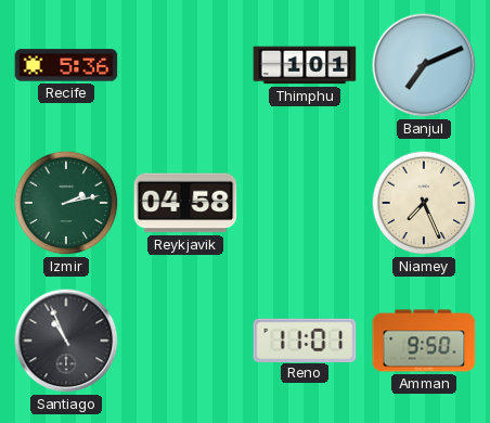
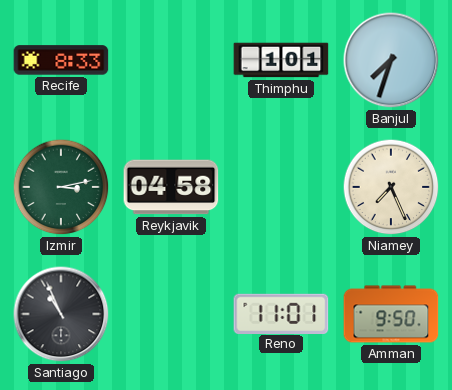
Recife: 5:36 -> 8:33 (61, 60)
Banjul: 7:11 -> 7:33 (391, 60)
Izmir: 2:13 -> 3:13 (61, 187)
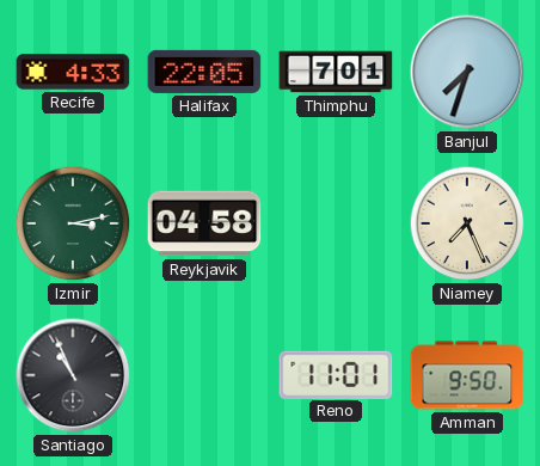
Recife: 8:33 -> 4:33 (73, 72)
Halifax: none -> 22:05 (204, 72)
Thimphu: 1:01 -> 7:01 (336, 72)
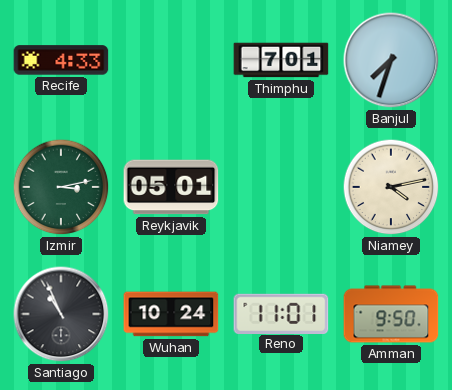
Halifax: 22:05 -> none (204, 72)
Reykjavik: 04:58 -> 05:01 (171, 187)
Niamey: 7:26 -> 4:13 (391, 187)
Wuhan: none -> 10:24 (171, 314)
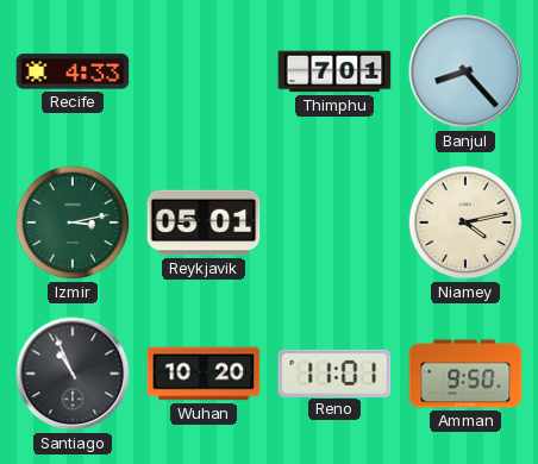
Banjul: 7:33 -> 8:23 (465, 71)
Wuhan: 10:24 -> 10:20 (204, 374)
